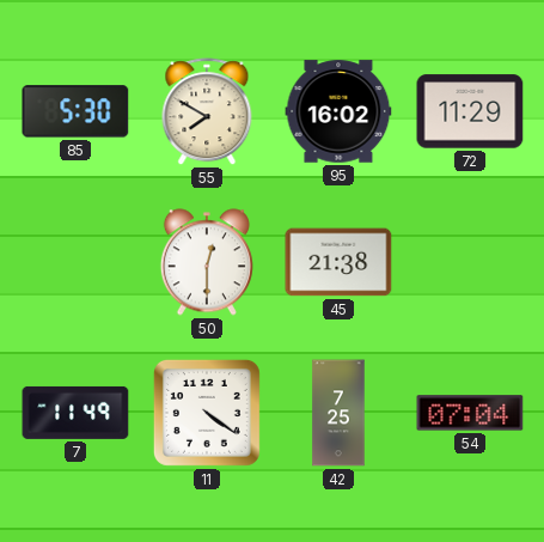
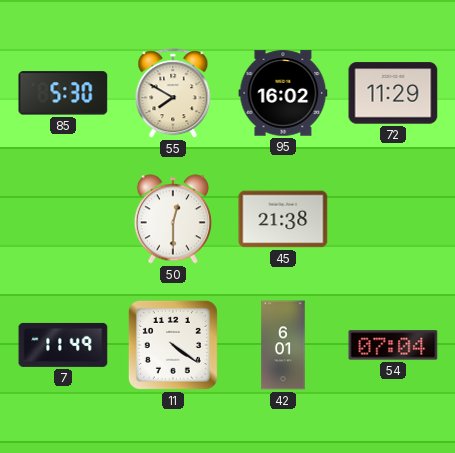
42: 7:25 -> 6:01 (283, 345)
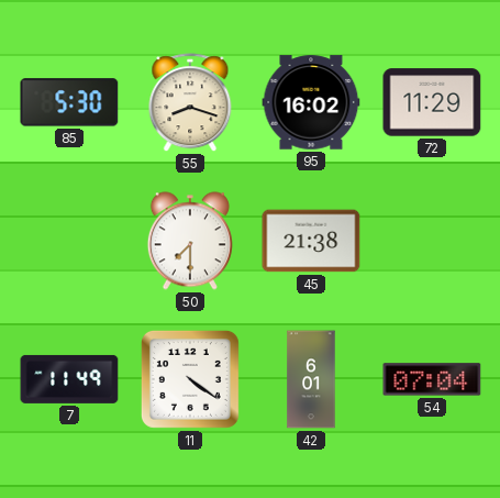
55: 7:50 -> 8:18 (190, 103)
50: 12:30 -> 7:30 (190, 241)
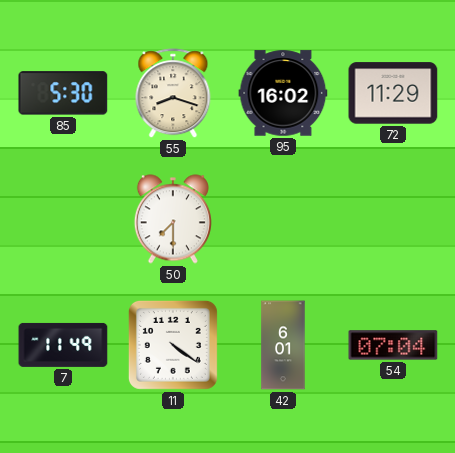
45: 21:38 -> none (311, 241)
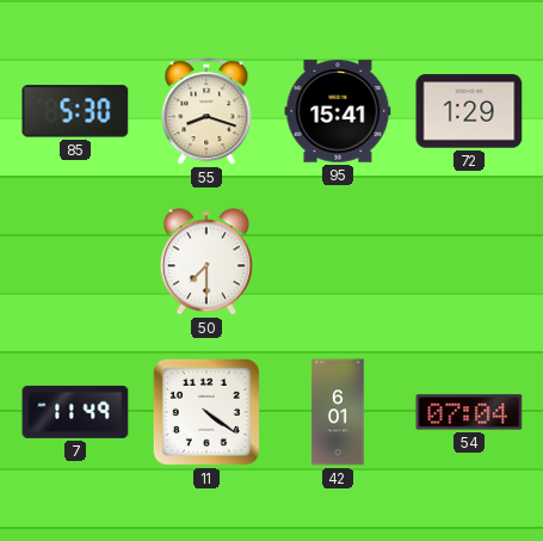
95: 16:02 -> 15:41 (338, 111)
72: 11:29 -> 1:29 (469, 111)
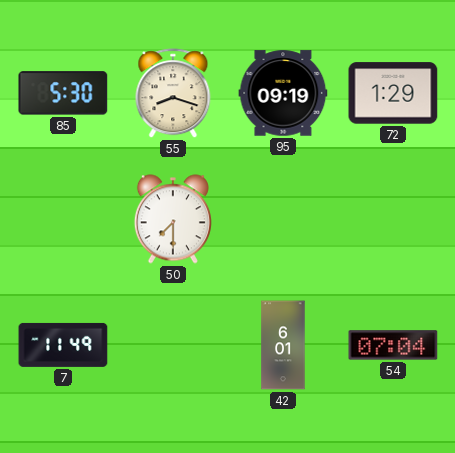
95: 15:41 -> 09:19 (283, 93)
11: 4:21 -> none (206, 412)
